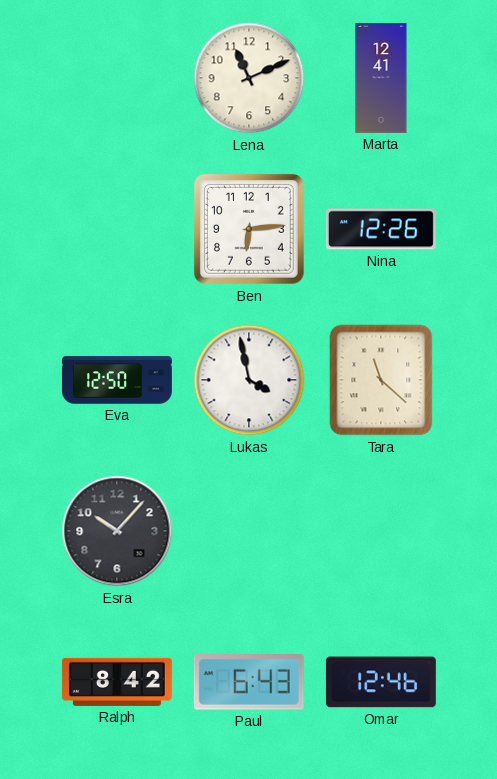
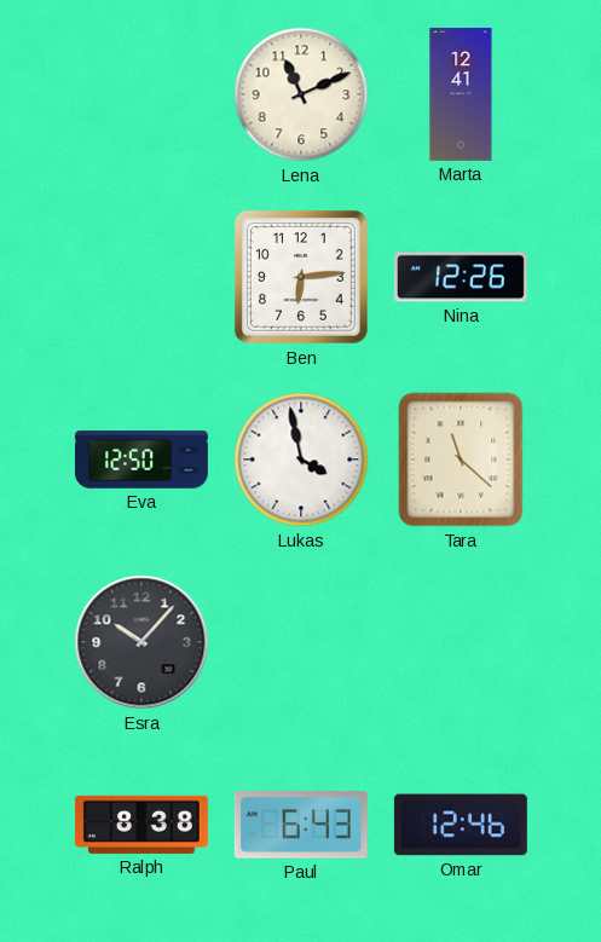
Ralph: 8:42 -> 8:38 (141, 825)
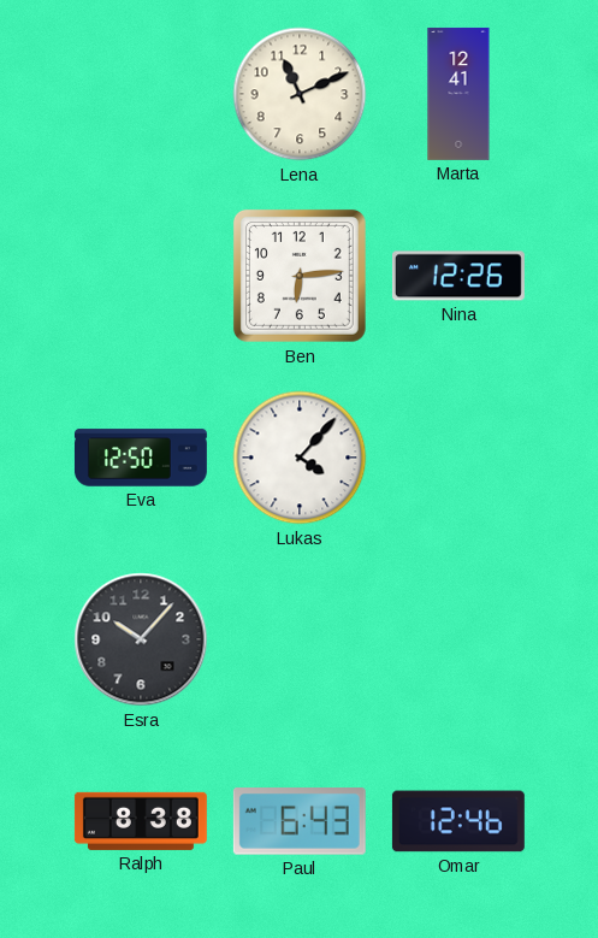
Lukas: 3:58 -> 4:07 (300, 458)
Tara: 11:22 -> none (461, 460)
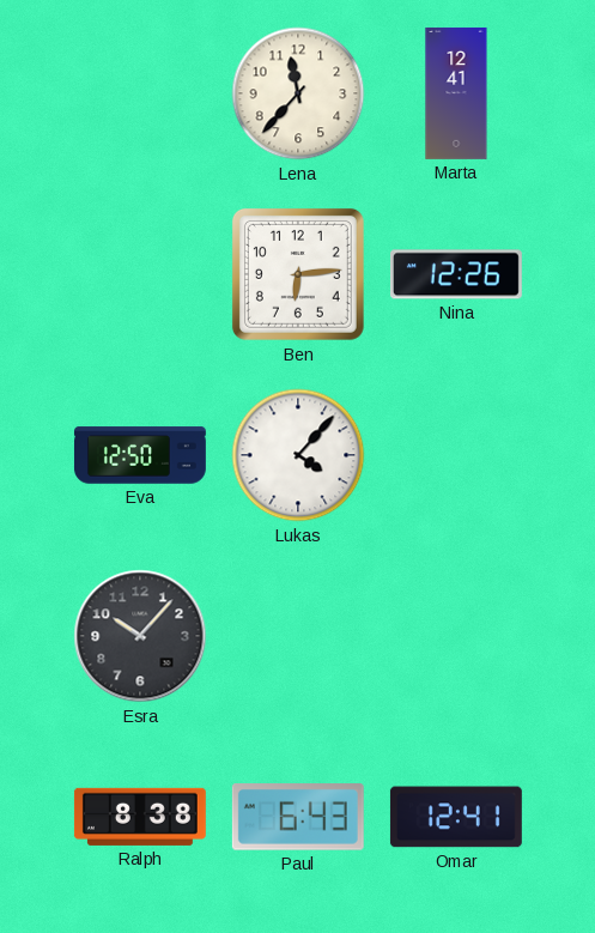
Lena: 11:11 -> 11:37 (298, 93)
Omar: 12:46 -> 12:41 (456, 817)
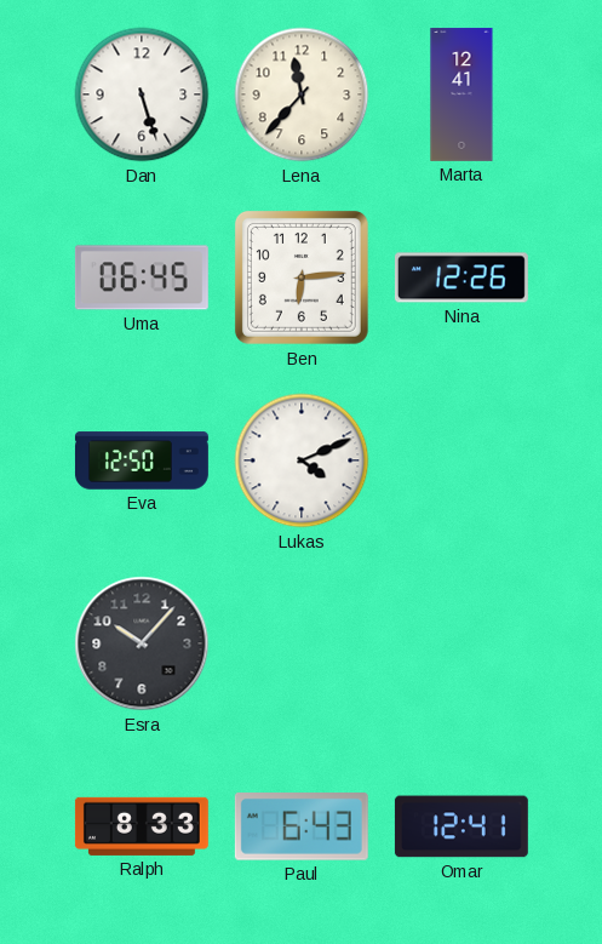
Dan: none -> 5:27 (142, 95)
Uma: none -> 06:45 (142, 278)
Lukas: 4:07 -> 4:11 (302, 460)
Ralph: 8:38 -> 8:33 (142, 826)
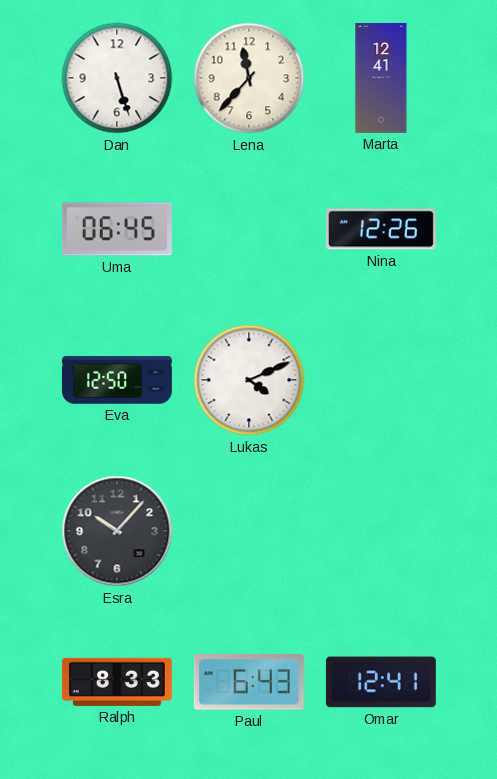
Ben: 6:14 -> none (302, 278)
